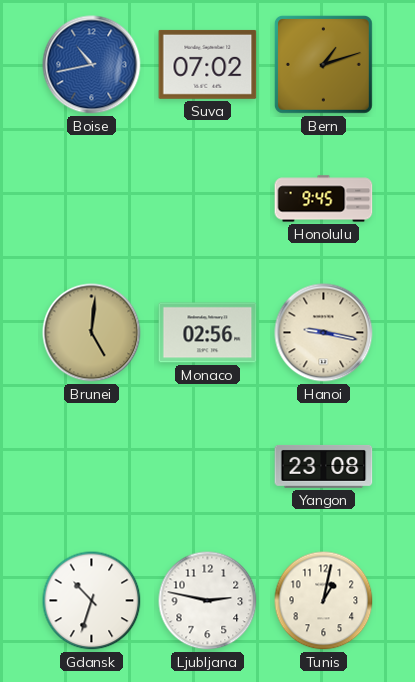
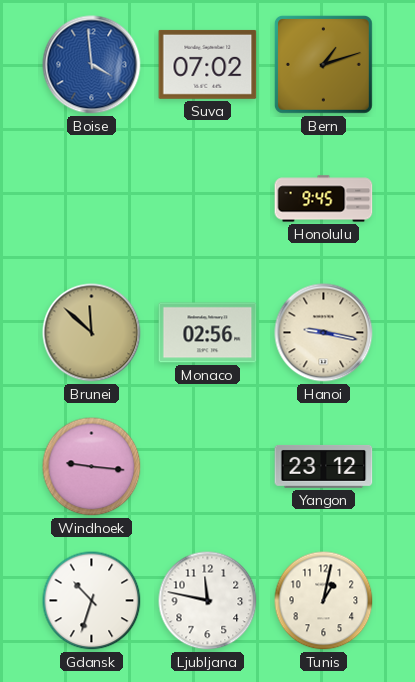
Boise: 10:43 -> 3:59 (92, 65)
Brunei: 5:01 -> 11:52 (92, 333)
Windhoek: none -> 9:16 (92, 467)
Yangon: 23:08 -> 23:12 (324, 467)
Ljubljana: 2:47 -> 11:47 (208, 601)
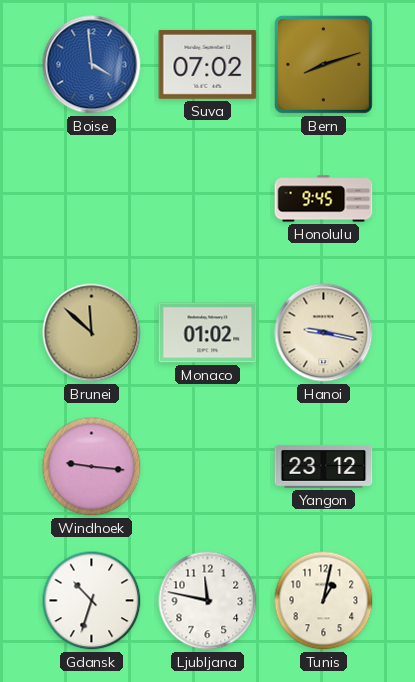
Bern: 1:12 -> 8:12 (323, 64)
Monaco: 02:56 -> 01:02 (208, 333)
